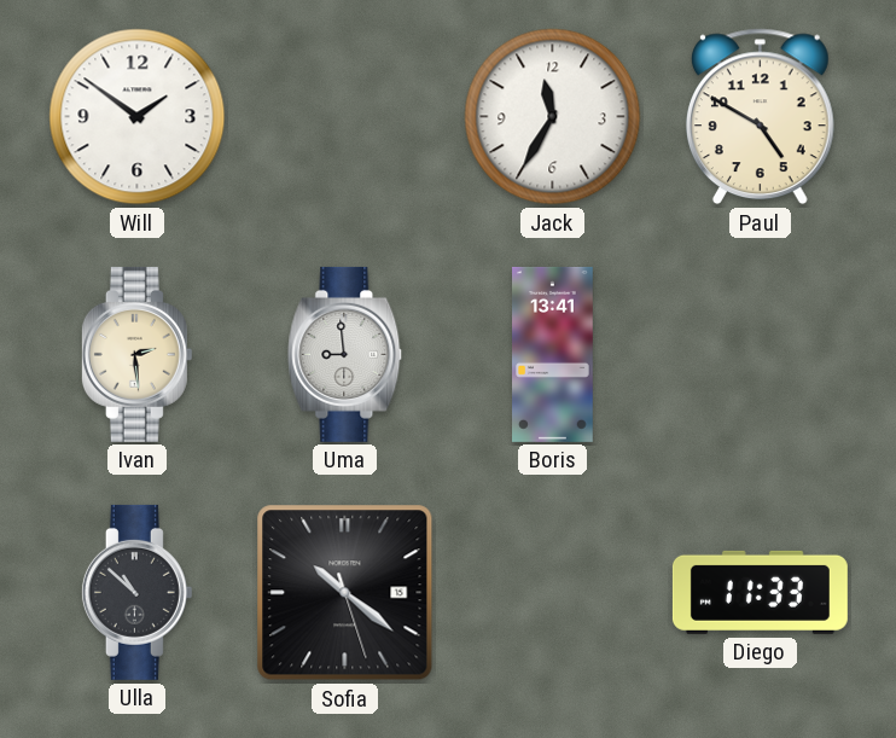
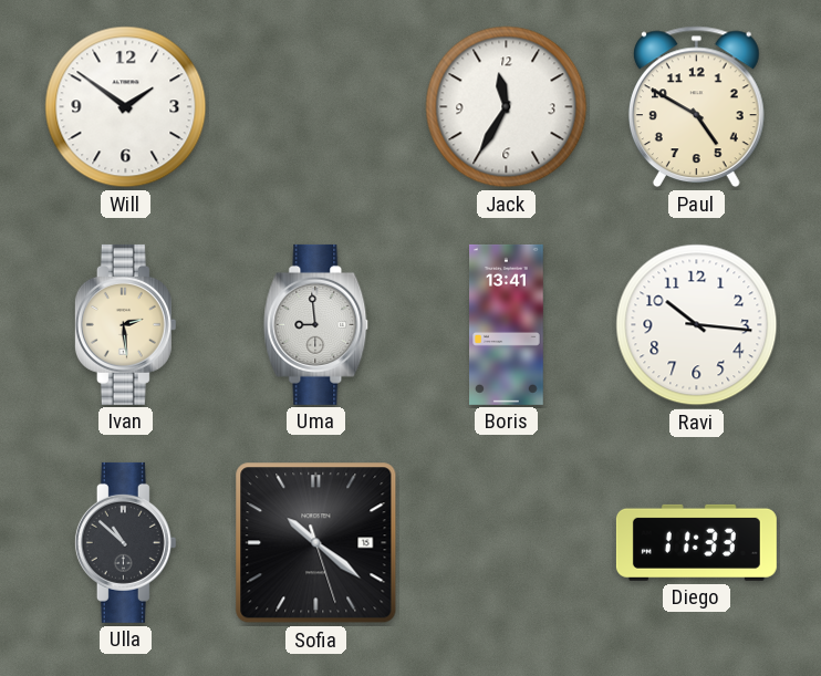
Ravi: none -> 10:16 (697, 325)
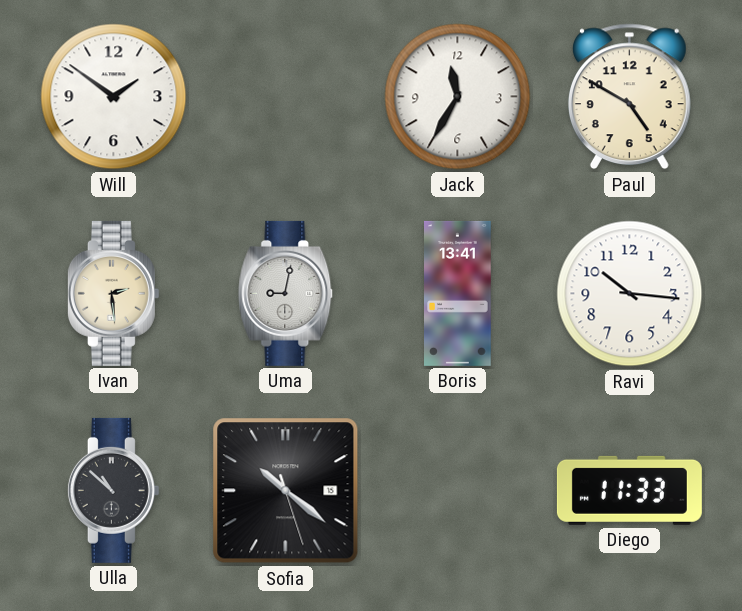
Uma: 8:59 -> 9:02 (286, 293)
